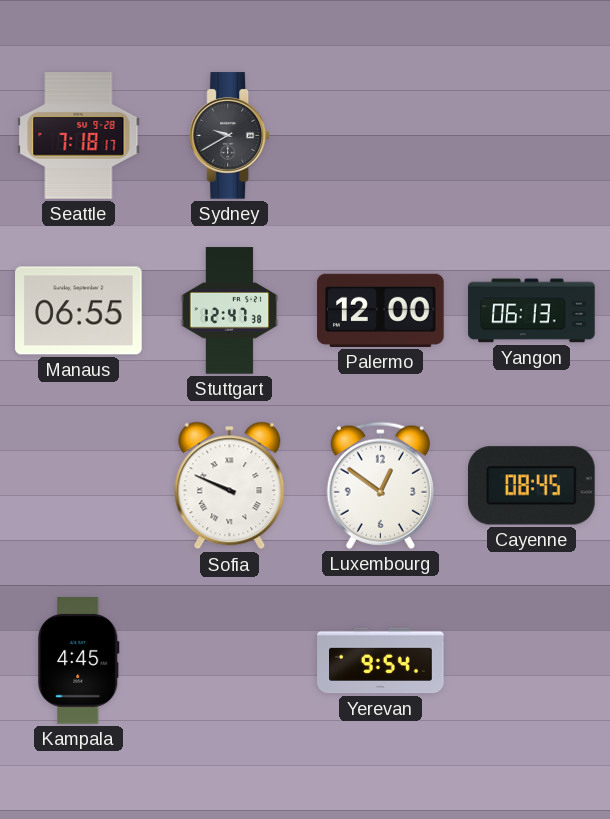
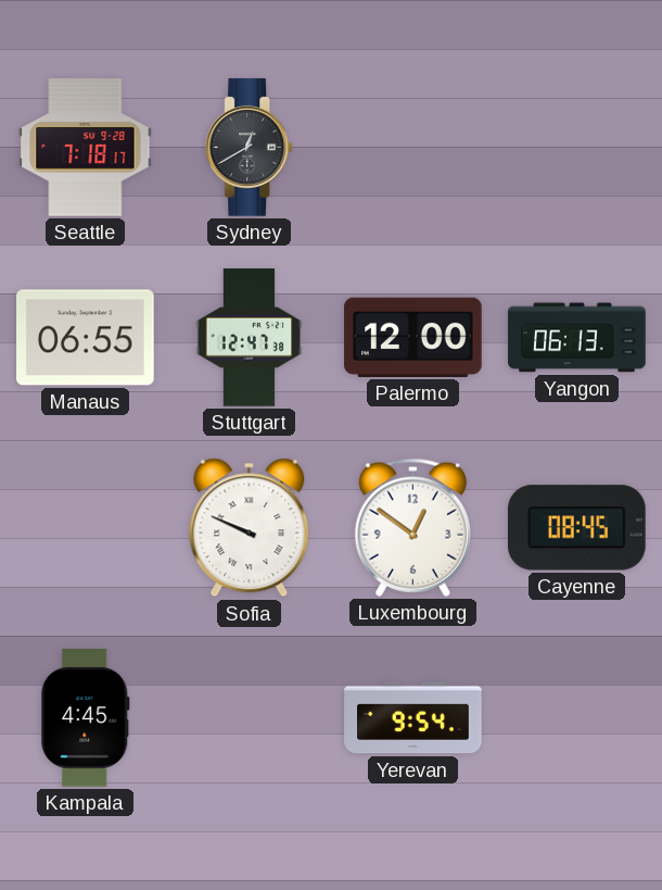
Sydney: 9:40 -> 12:40 (250, 148)
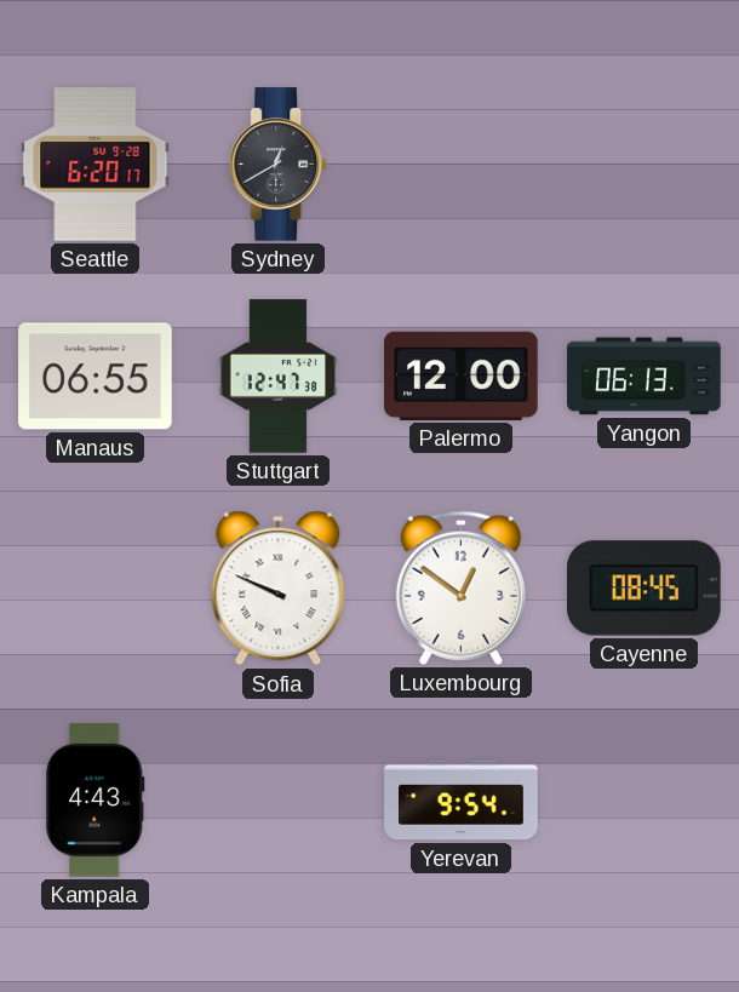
Seattle: 7:18 -> 6:20 (96, 165)
Kampala: 4:45 -> 4:43 (96, 801)
